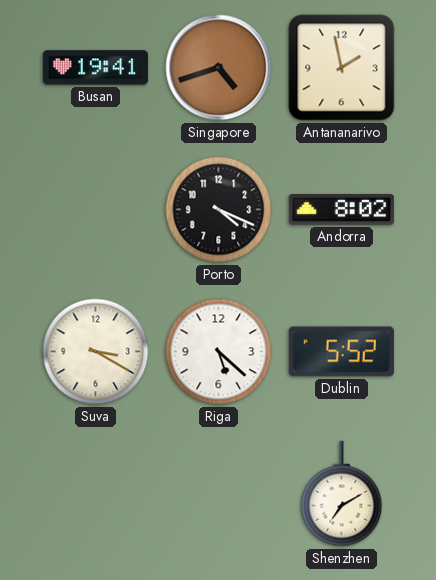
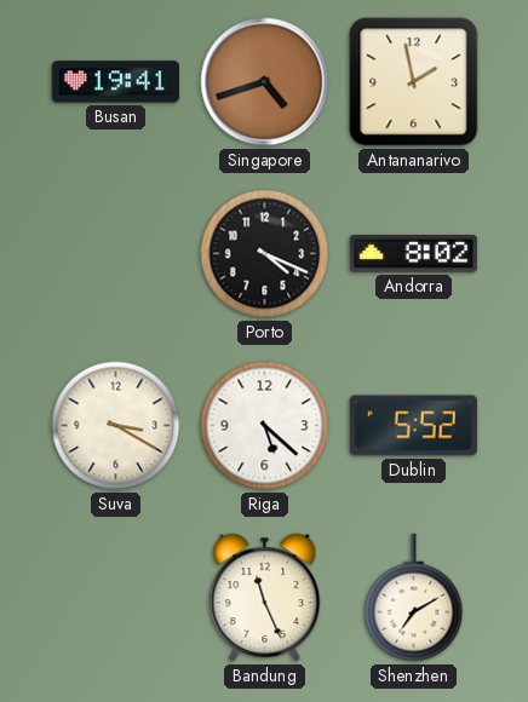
Bandung: none -> 11:26 (265, 598)
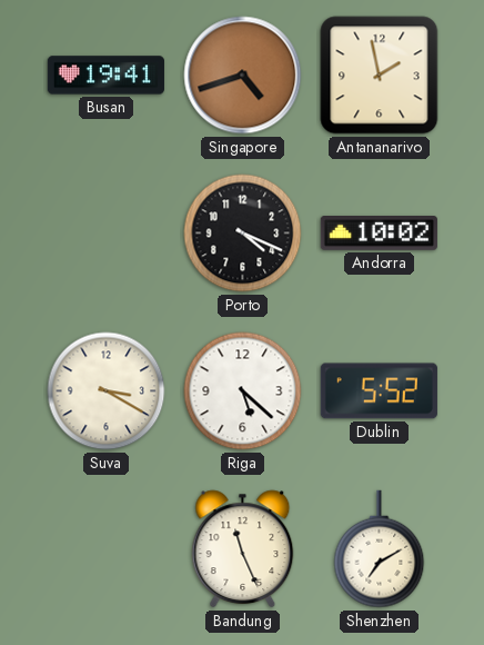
Andorra: 8:02 -> 10:02 (379, 234)
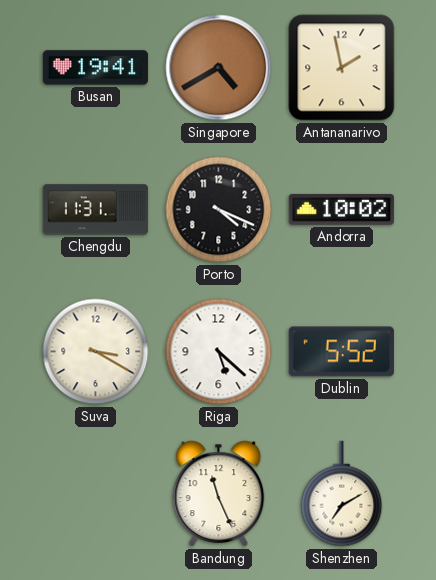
Singapore: 4:42 -> 4:40 (219, 68)
Chengdu: none -> 11:31 (95, 210)
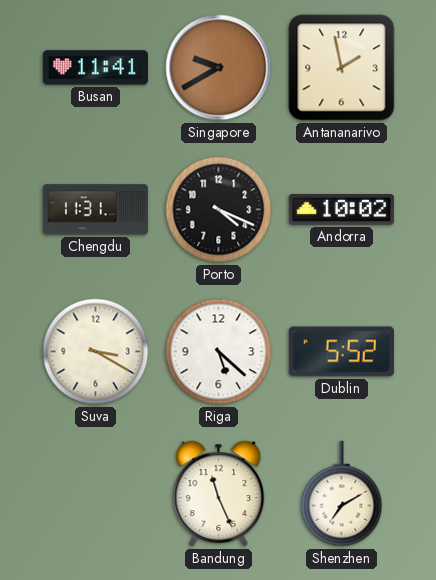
Busan: 19:41 -> 11:41 (95, 68)
Singapore: 4:40 -> 9:40 (219, 68)
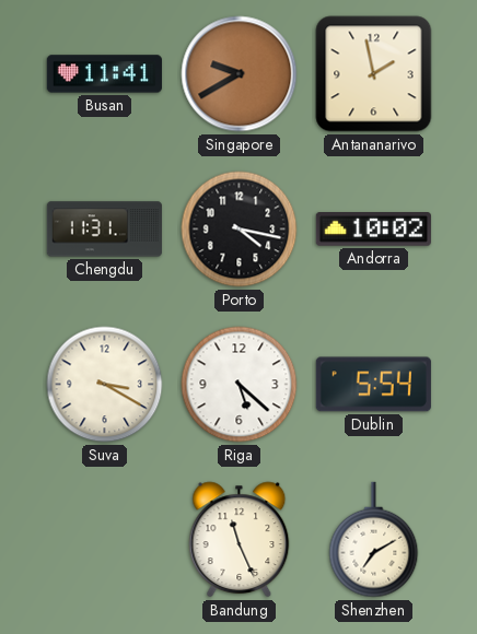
Porto: 4:19 -> 4:17 (240, 230)
Dublin: 5:52 -> 5:54 (373, 385)
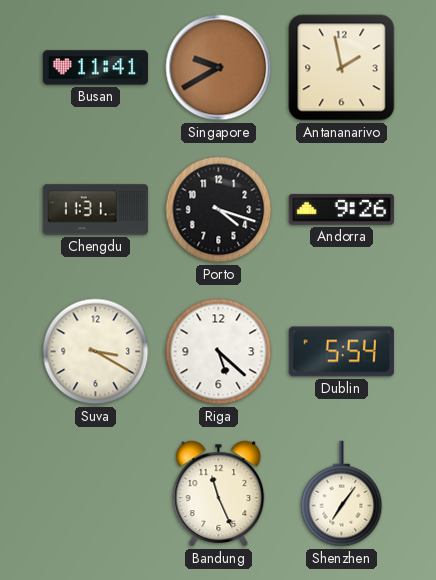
Porto: 4:17 -> 4:18 (219, 210)
Andorra: 10:02 -> 9:26 (341, 210)
Shenzhen: 7:10 -> 7:06 (342, 494)
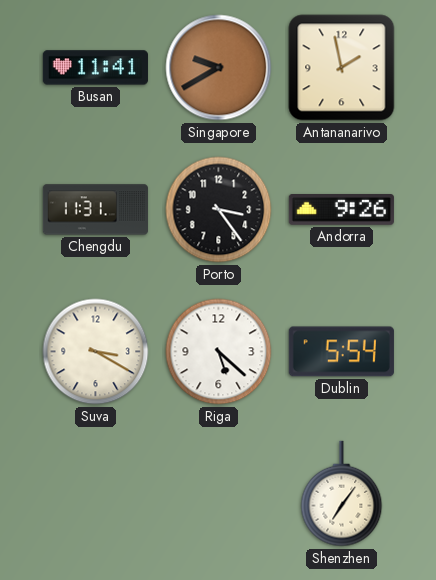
Porto: 4:18 -> 3:24 (219, 210)
Bandung: 11:26 -> none (219, 494)
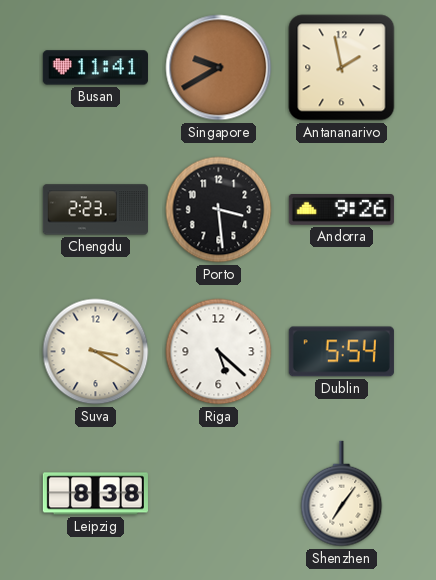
Chengdu: 11:31 -> 2:23 (95, 210)
Porto: 3:24 -> 3:29 (219, 210)
Leipzig: none -> 8:38 (95, 494)
